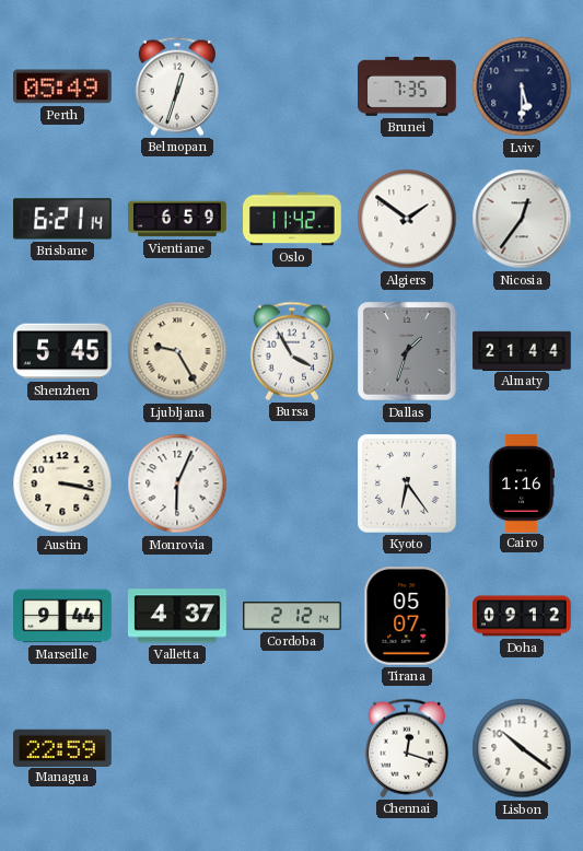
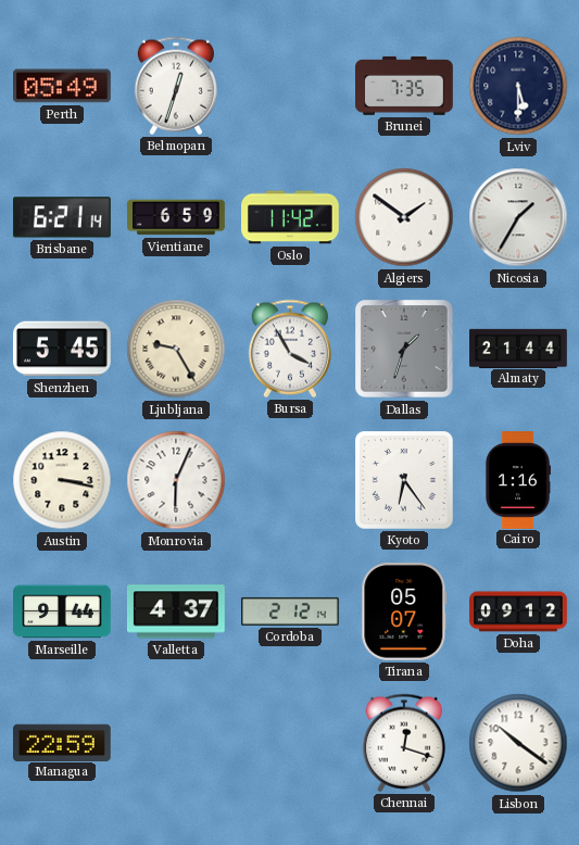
Nicosia: 12:36 -> 1:35 (518, 217)
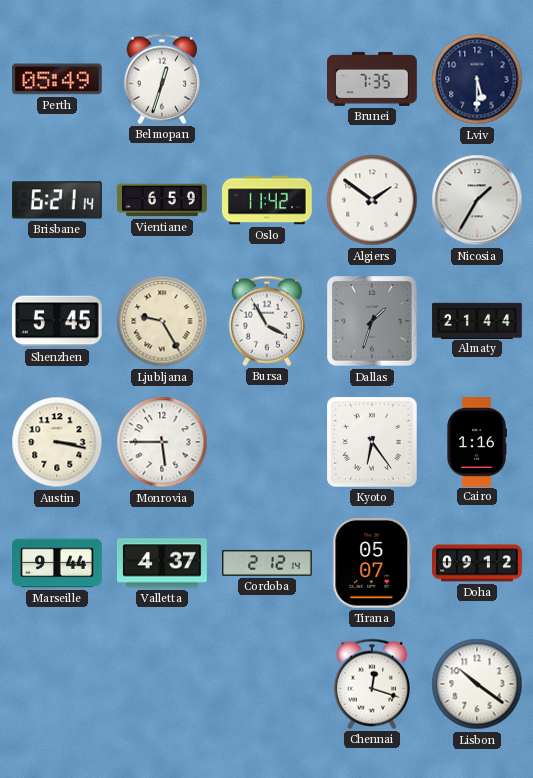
Monrovia: 6:04 -> 5:45 (162, 442)
Managua: 22:59 -> none (63, 742)
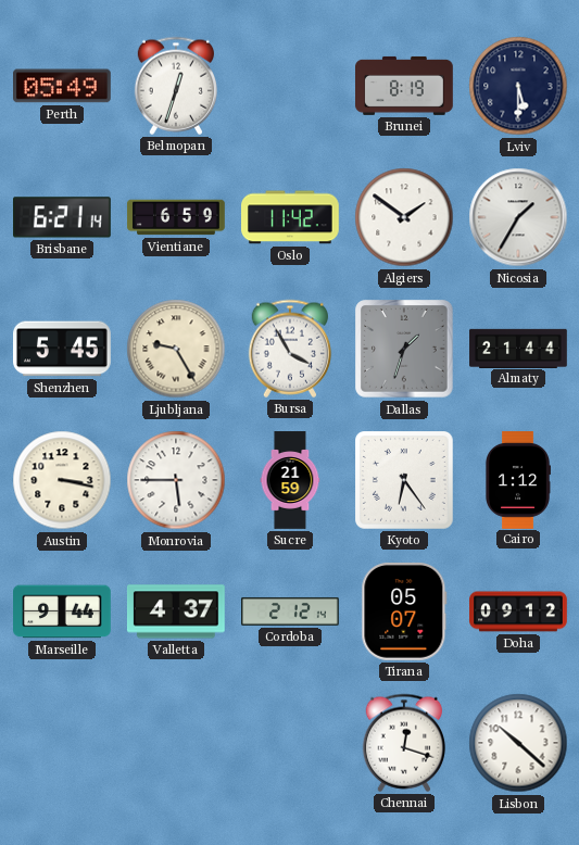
Brunei: 7:35 -> 8:19 (405, 86)
Sucre: none -> 21:59 (290, 480)
Cairo: 1:16 -> 1:12 (518, 480)
Lisbon: 10:21 -> 10:22 (518, 743)
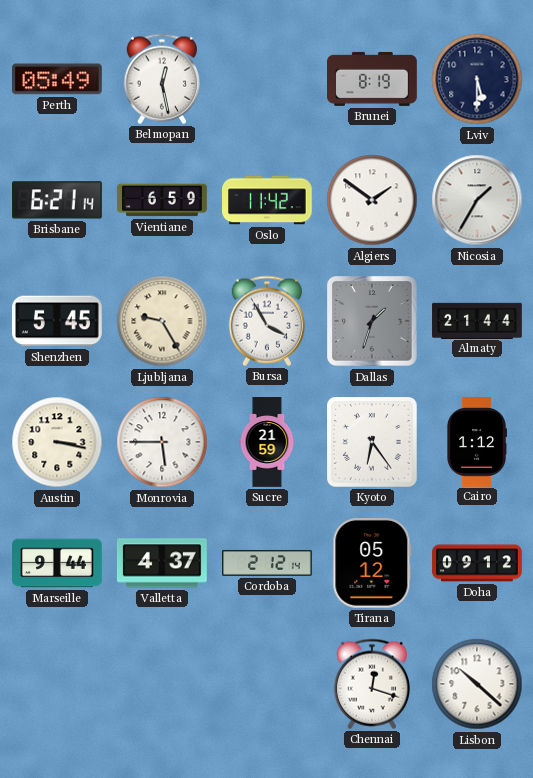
Belmopan: 12:33 -> 12:28 (161, 79)
Tirana: 05:07 -> 05:12 (372, 564)
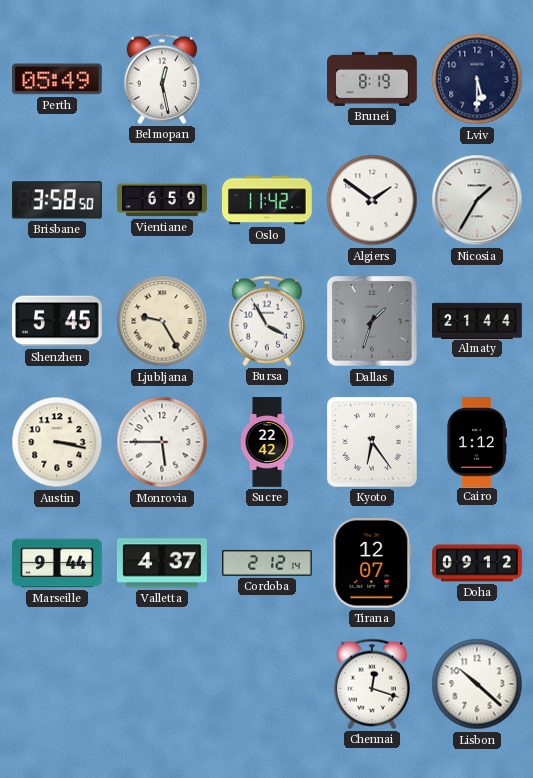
Brisbane: 6:21 -> 3:58 (58, 200)
Sucre: 21:59 -> 22:42 (267, 442)
Tirana: 05:12 -> 12:07 (372, 564)
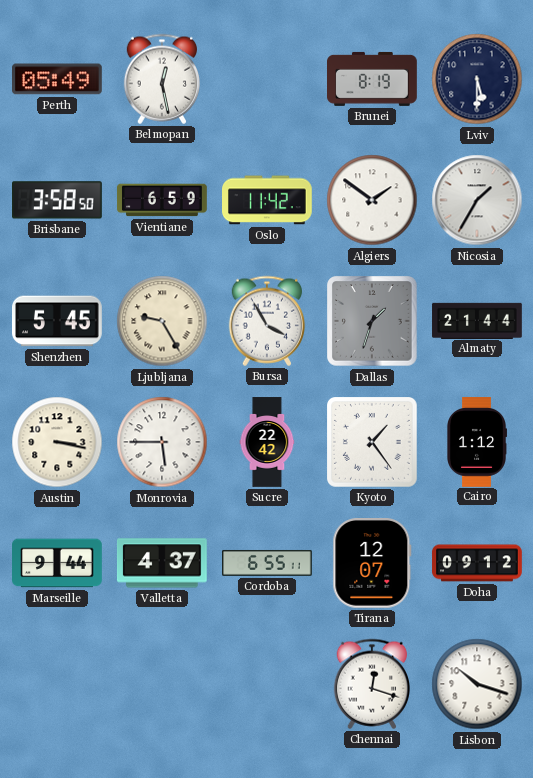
Kyoto: 6:24 -> 1:24 (373, 443)
Cordoba: 2:12 -> 6:55 (268, 563)
Lisbon: 10:22 -> 10:18 (477, 684)
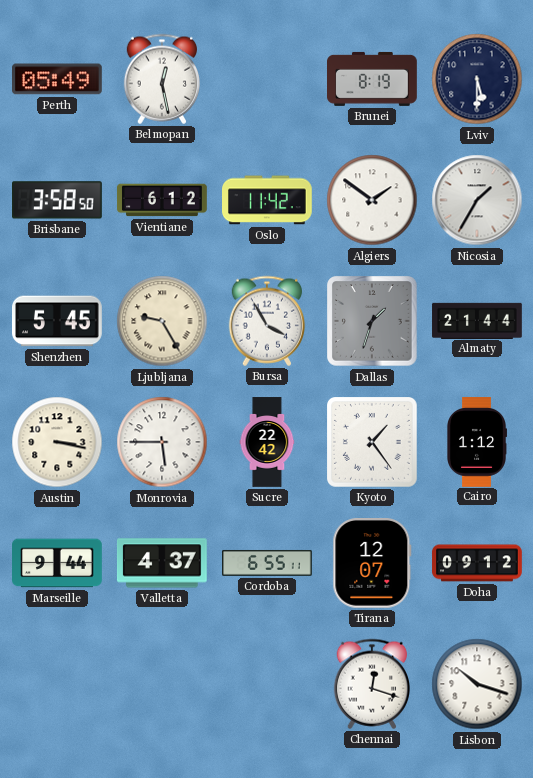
Vientiane: 6:59 -> 6:12 (162, 200)
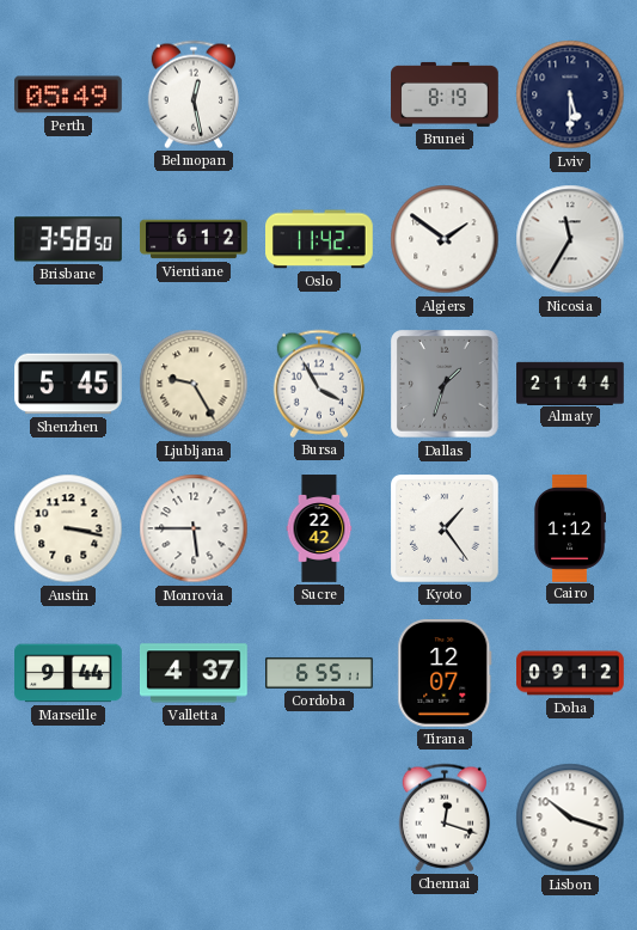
Nicosia: 1:35 -> 11:35 (570, 239)
